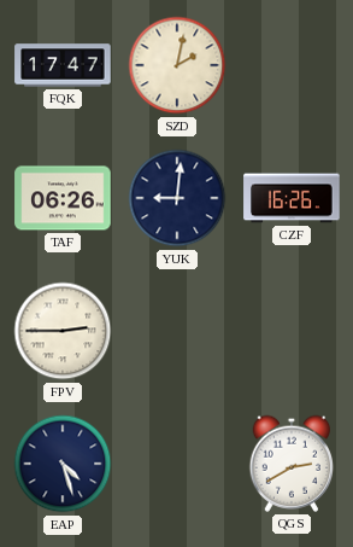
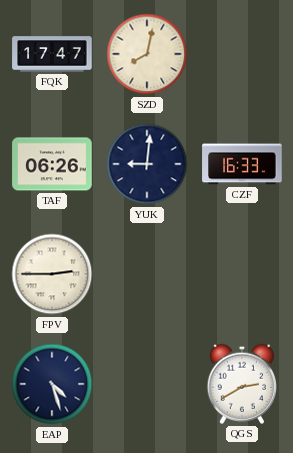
SZD: 2:02 -> 8:02 (147, 54)
CZF: 16:26 -> 16:33 (242, 164)
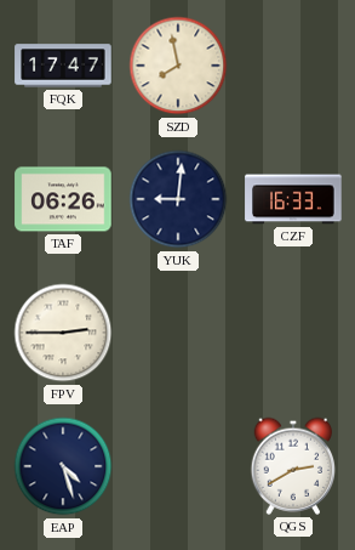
SZD: 8:02 -> 7:58 (178, 66)
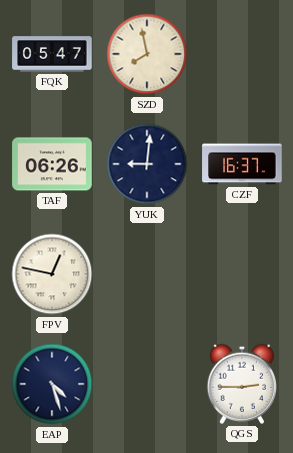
FQK: 17:47 -> 05:47 (52, 54)
CZF: 16:33 -> 16:37 (242, 164)
FPV: 2:45 -> 12:47 (52, 274)
QGS: 2:40 -> 2:45 (242, 384)
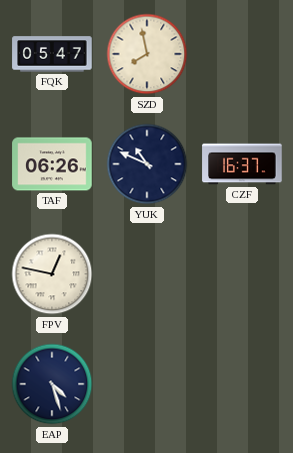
YUK: 9:01 -> 10:49 (147, 164)
QGS: 2:45 -> none (242, 384)
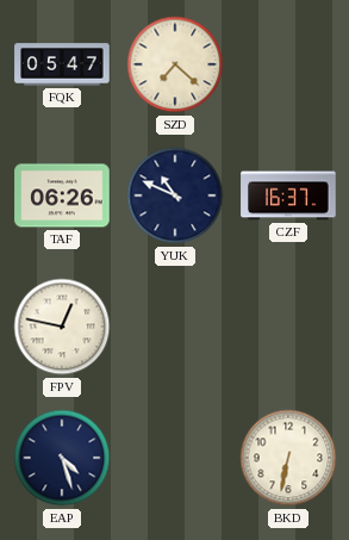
SZD: 7:58 -> 7:22 (175, 64)
BKD: none -> 6:32 (288, 458)
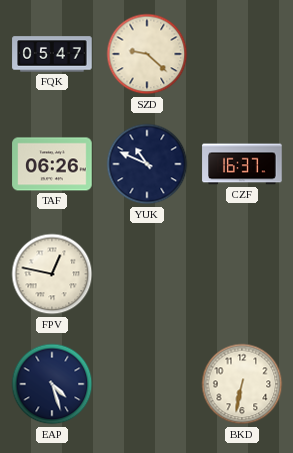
SZD: 7:22 -> 9:22 (147, 54)
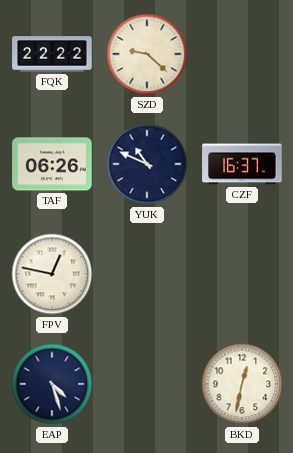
FQK: 05:47 -> 22:22 (52, 54)
BKD: 6:32 -> 12:32 (242, 384)
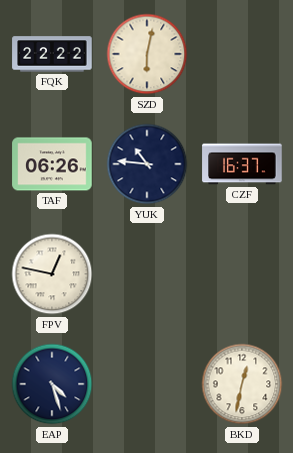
SZD: 9:22 -> 6:02 (147, 54)
YUK: 10:49 -> 10:46 (147, 164)
